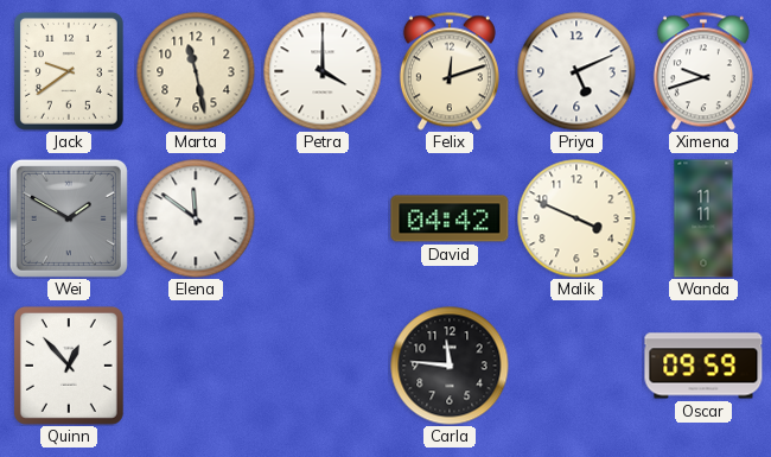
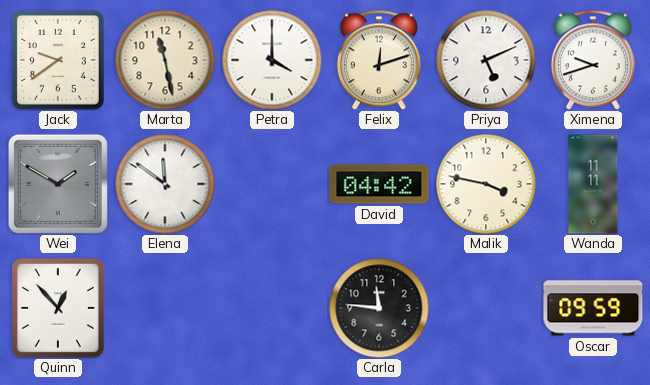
Malik: 3:49 -> 3:47 (486, 184)
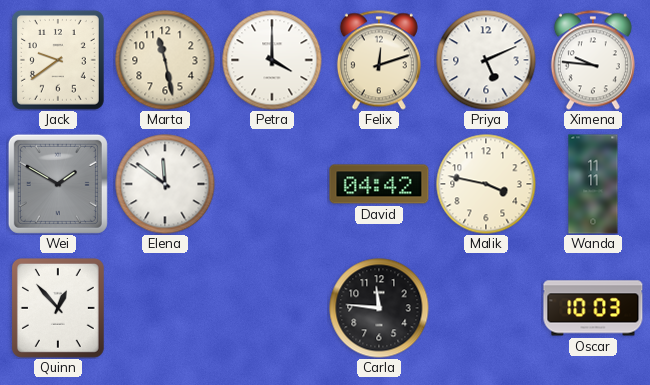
Ximena: 9:42 -> 9:46 (593, 60)
Oscar: 09:59 -> 10:03 (593, 308)
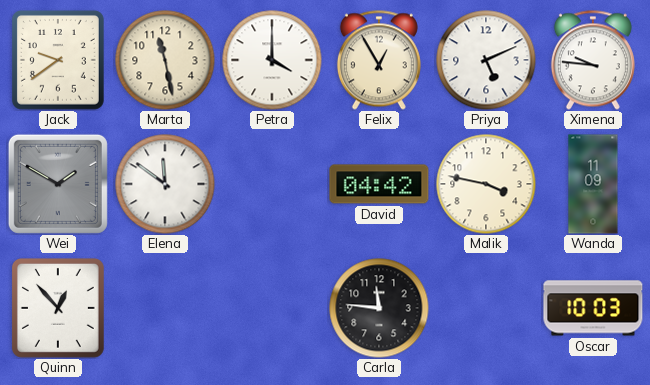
Felix: 12:12 -> 12:55 (379, 60)
Wanda: 11:11 -> 11:09 (593, 184)
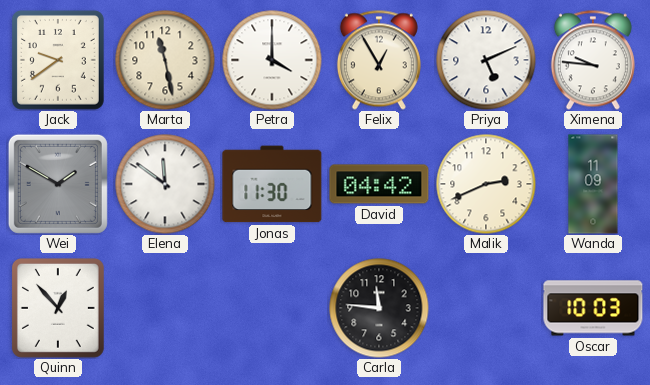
Jonas: none -> 11:30 (272, 184)
Malik: 3:47 -> 2:41 (486, 184)
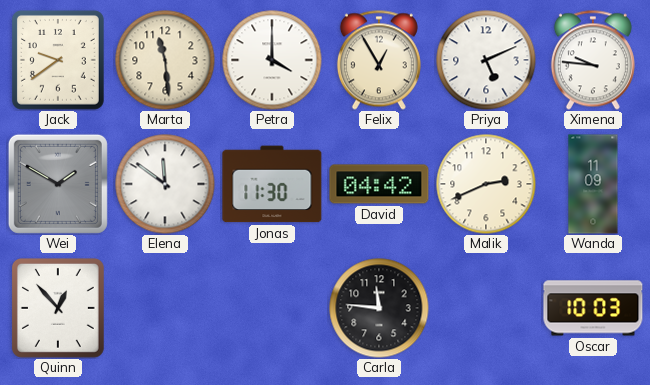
Marta: 11:28 -> 11:29 (165, 60)
